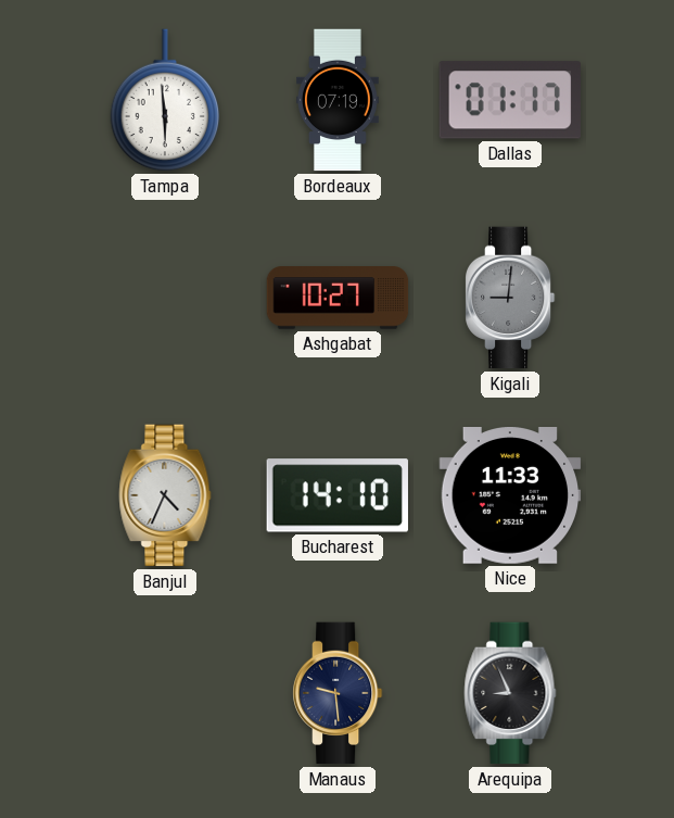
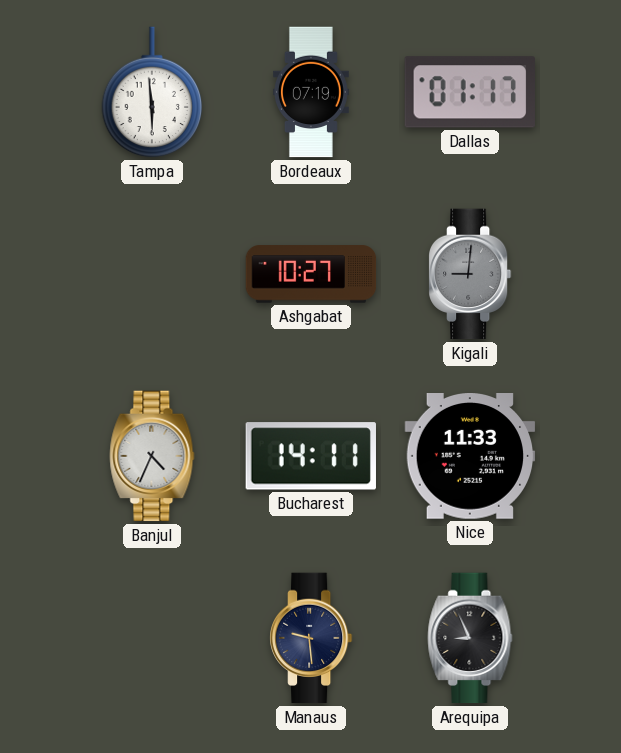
Bucharest: 14:10 -> 14:11 (311, 456)
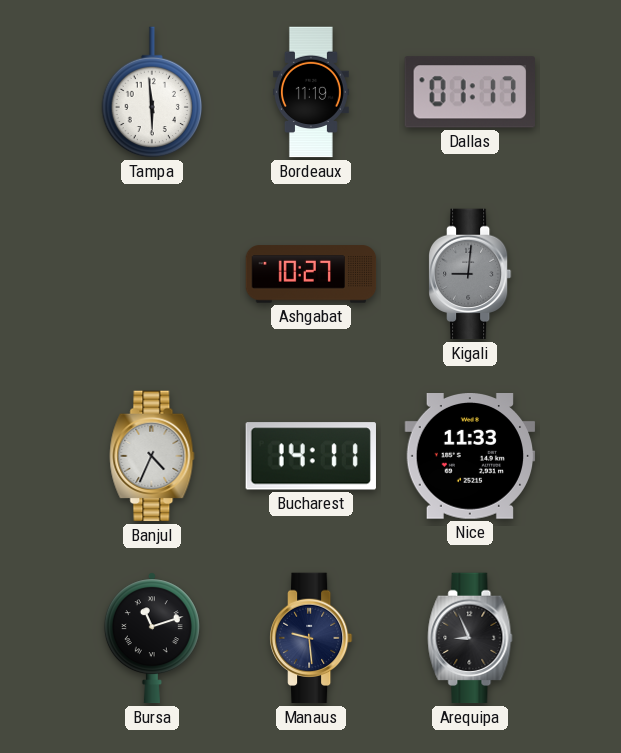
Bordeaux: 07:19 -> 11:19 (311, 92)
Bursa: none -> 11:12 (152, 638)
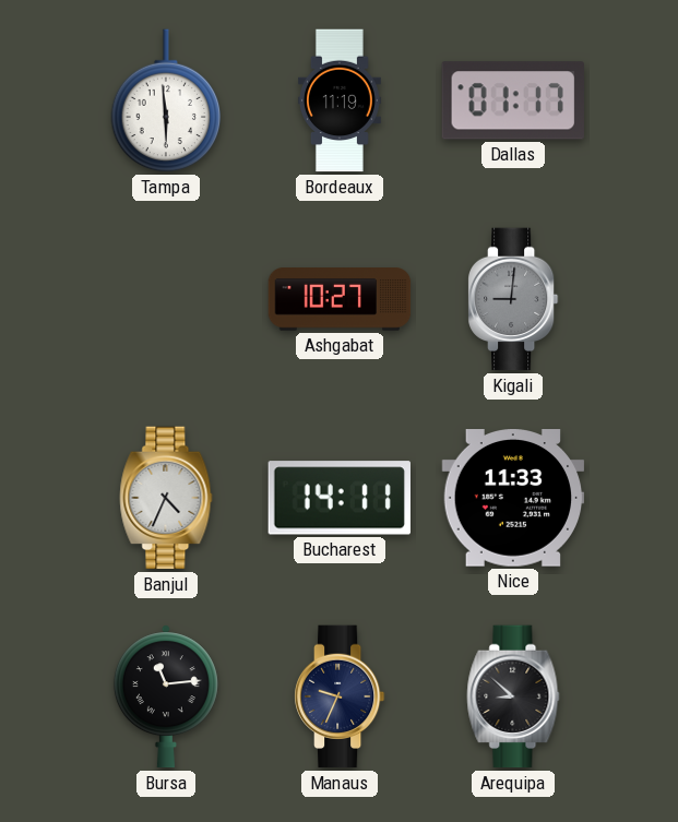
Bursa: 11:12 -> 11:14 (166, 696)
Manaus: 9:29 -> 9:34 (340, 696)
Arequipa: 8:56 -> 8:52 (513, 696)
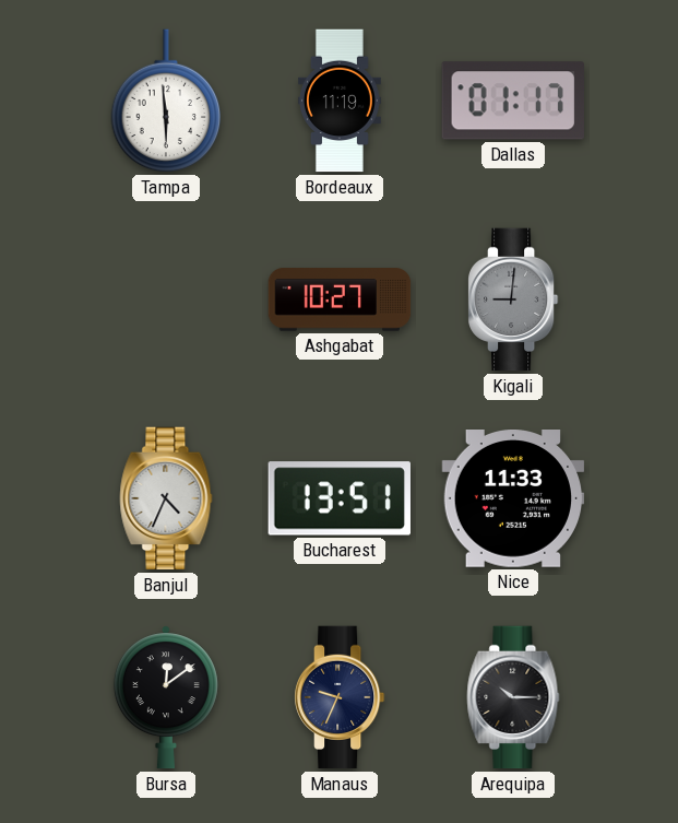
Bucharest: 14:11 -> 13:51 (340, 498)
Bursa: 11:14 -> 12:09 (166, 697)
Arequipa: 8:52 -> 10:15 (513, 697)
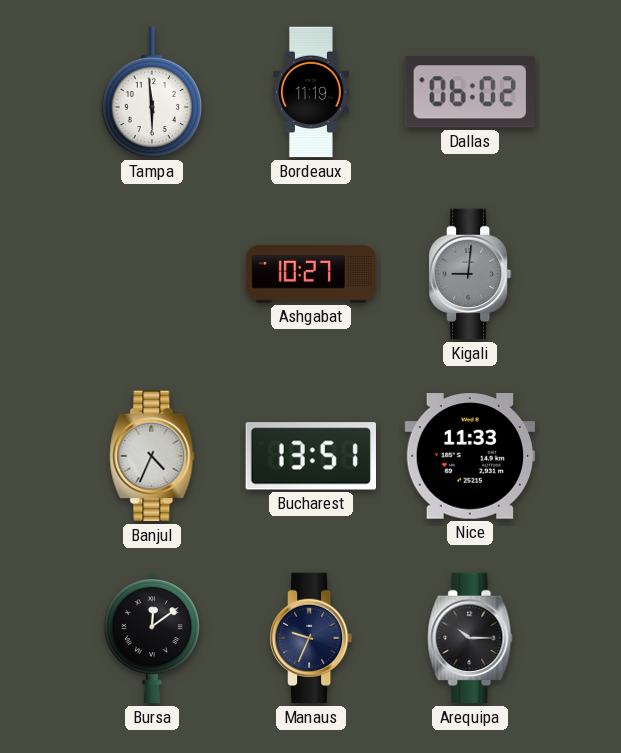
Dallas: 01:17 -> 06:02 (470, 92)
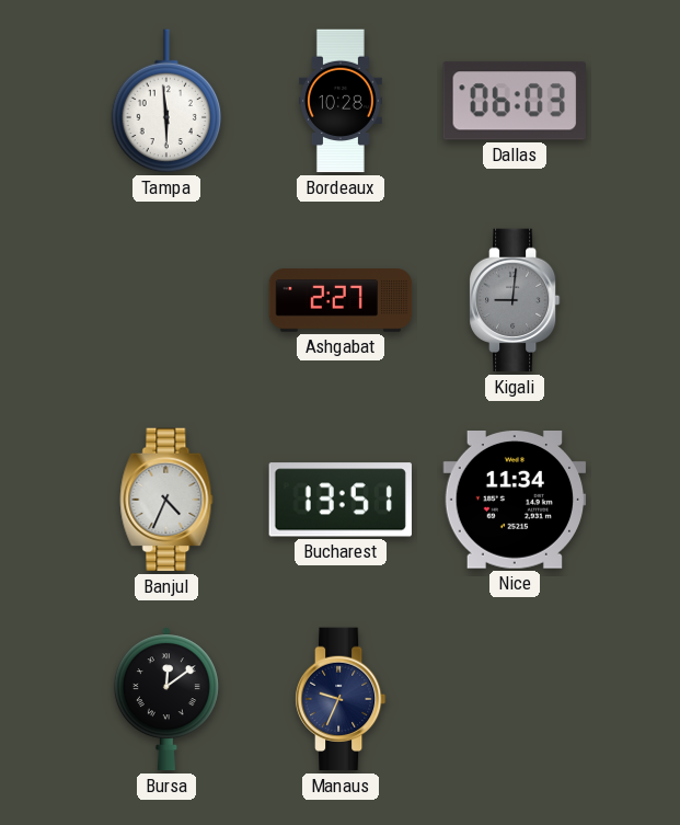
Bordeaux: 11:19 -> 10:28 (341, 101)
Dallas: 06:02 -> 06:03 (515, 101)
Ashgabat: 10:27 -> 2:27 (341, 300)
Nice: 11:33 -> 11:34 (515, 501)
Arequipa: 10:15 -> none (470, 638)
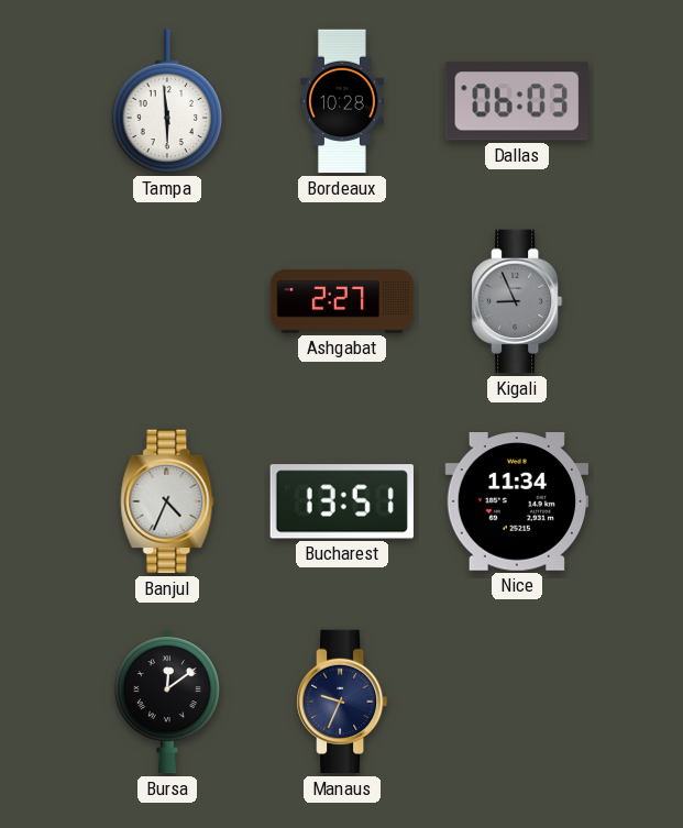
Kigali: 9:01 -> 8:56 (517, 301)
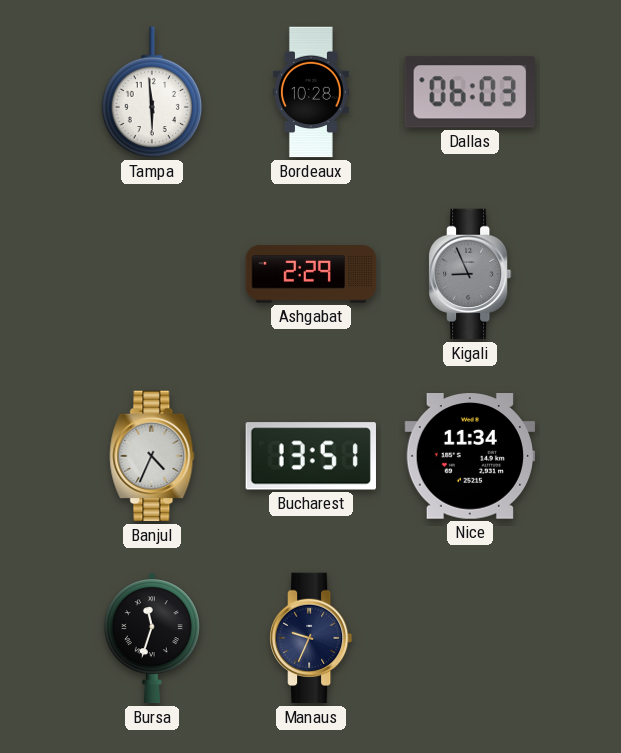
Ashgabat: 2:27 -> 2:29 (311, 274)
Bursa: 12:09 -> 11:33 (152, 638)
